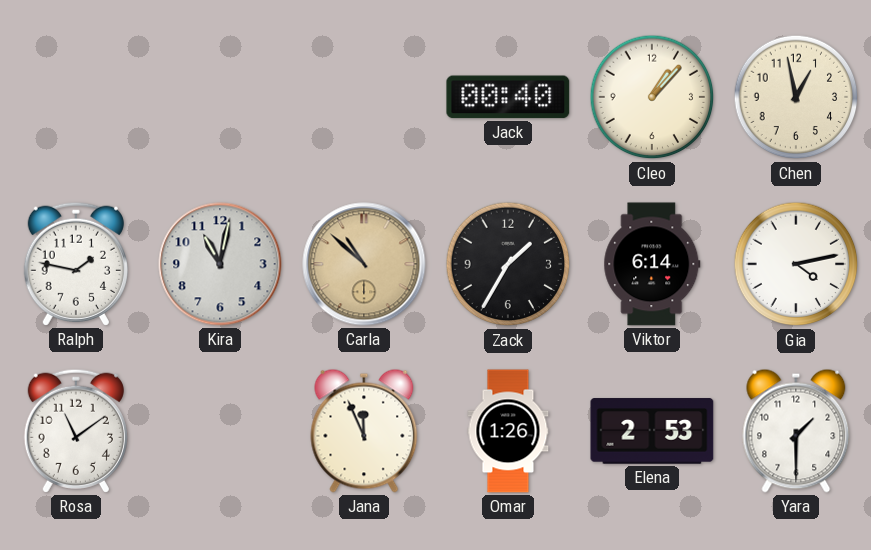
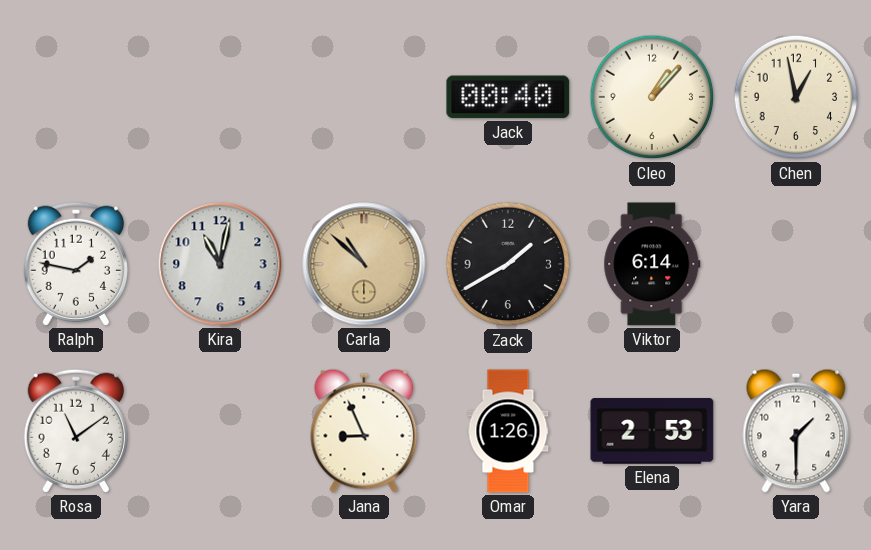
Zack: 1:35 -> 1:40 (508, 264)
Gia: 4:13 -> none (796, 264)
Jana: 11:56 -> 8:56 (364, 431)
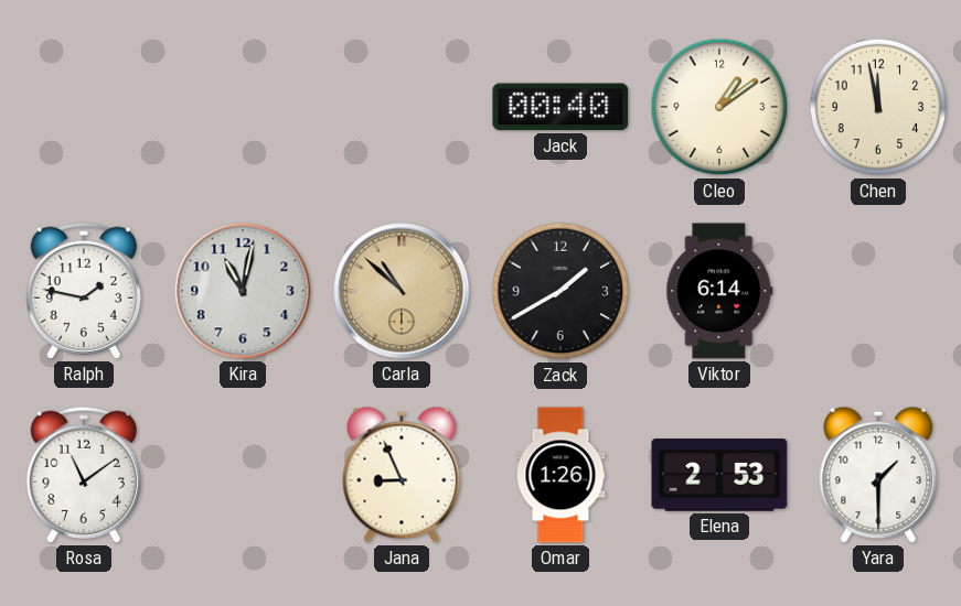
Cleo: 1:07 -> 1:09 (719, 107)
Chen: 12:58 -> 11:58 (878, 107)
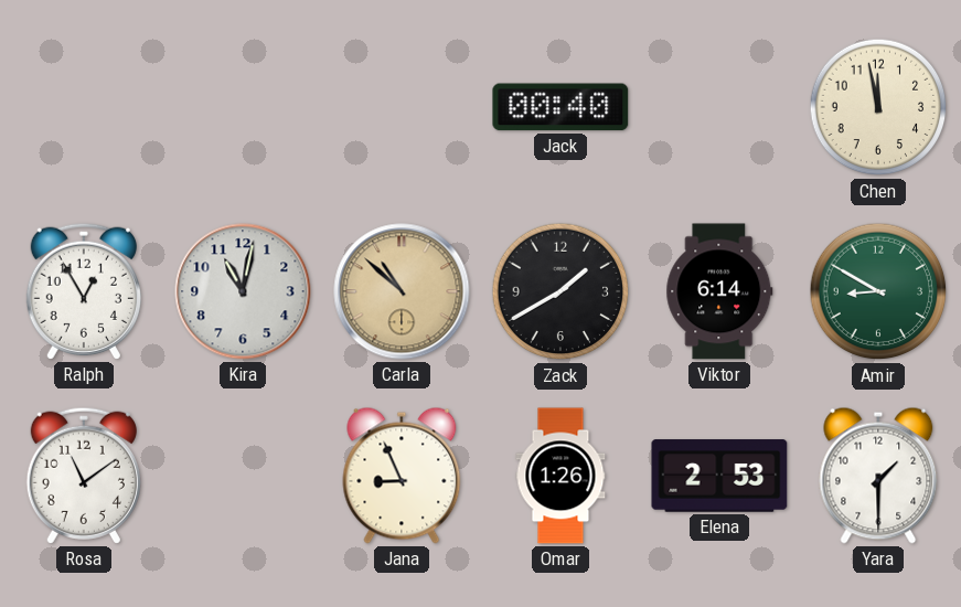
Cleo: 1:09 -> none (719, 107)
Ralph: 1:47 -> 12:55 (84, 291)
Amir: none -> 8:50 (878, 291)
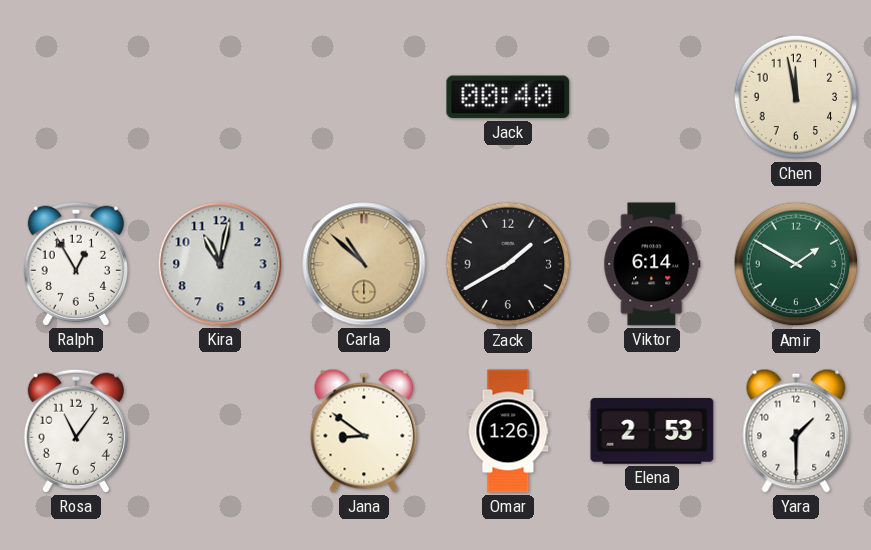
Amir: 8:50 -> 1:50 (796, 264)
Rosa: 11:09 -> 11:06 (76, 431)
Jana: 8:56 -> 8:51 (364, 431)
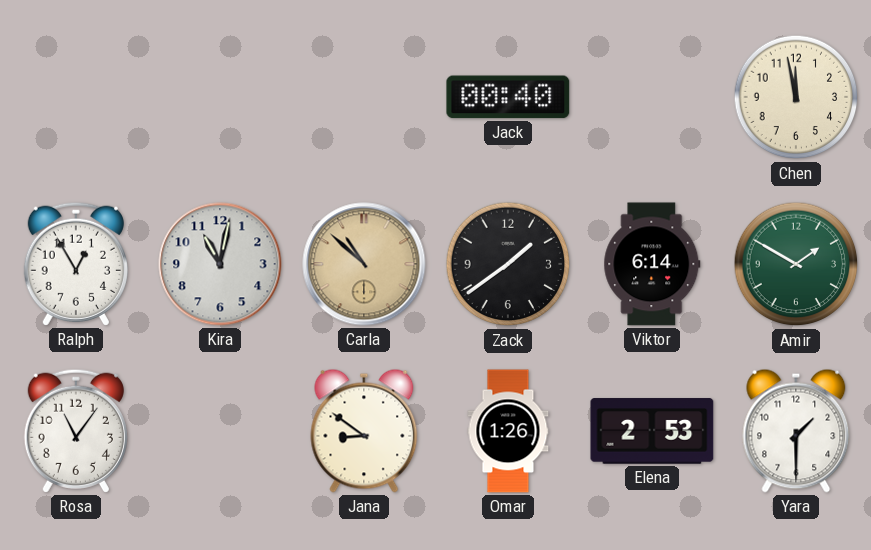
Zack: 1:40 -> 1:39 (508, 264)
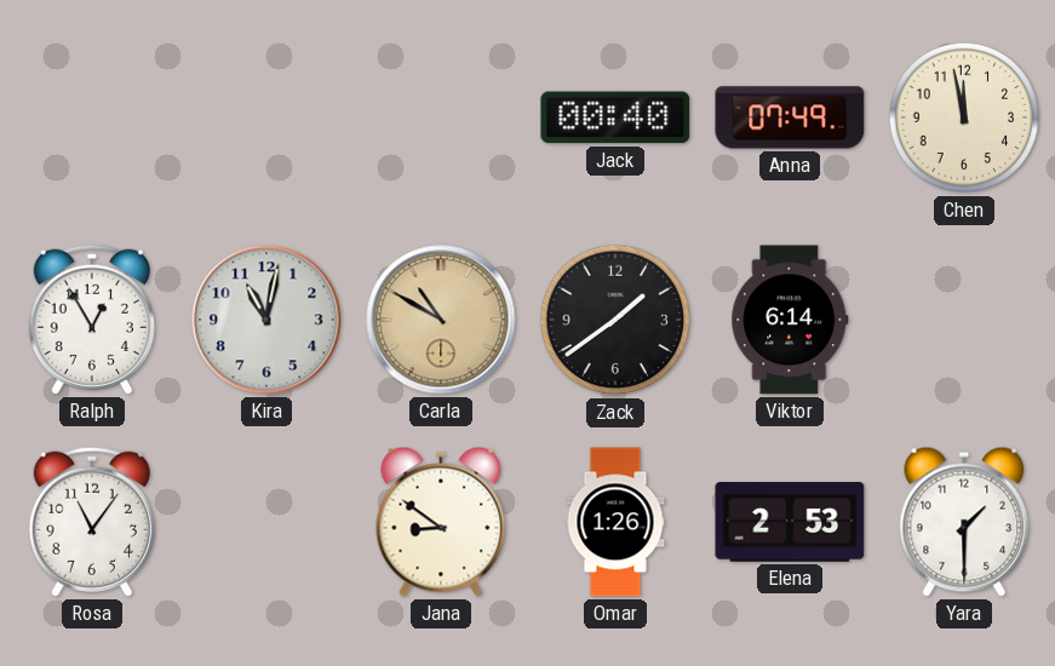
Anna: none -> 07:49 (790, 117)
Carla: 10:52 -> 10:50 (441, 320)
Amir: 1:50 -> none (796, 264)
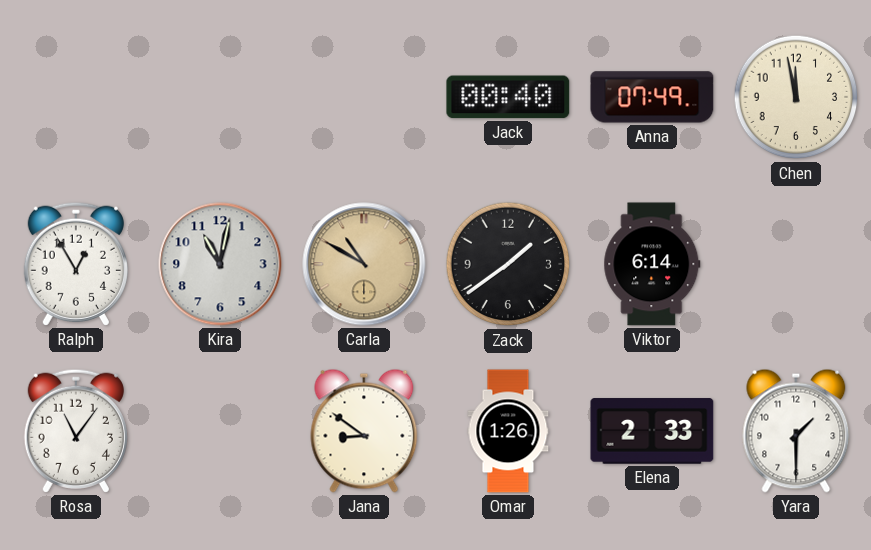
Elena: 2:53 -> 2:33 (652, 431)
